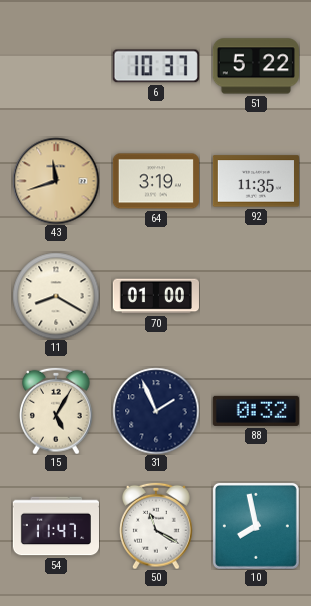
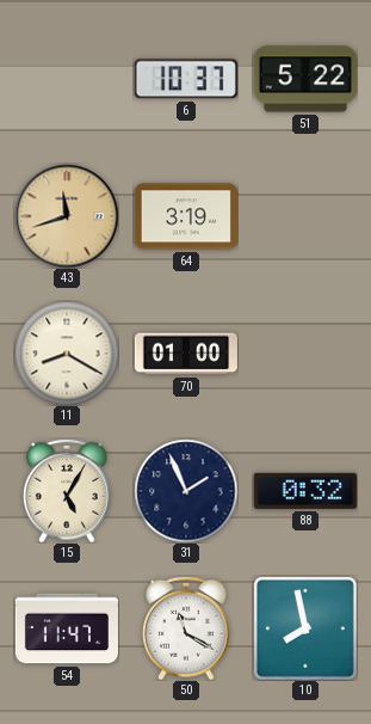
92: 11:35 -> none (256, 181)
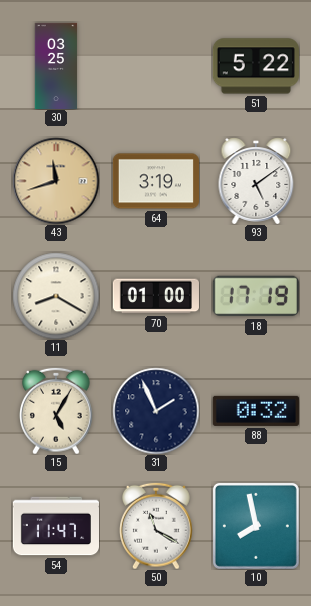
30: none -> 03:25 (56, 65)
6: 10:37 -> none (186, 79)
93: none -> 5:09 (256, 181)
18: none -> 17:19 (256, 296)
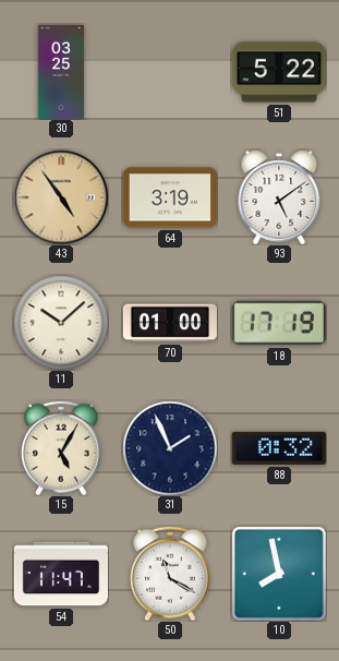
43: 11:42 -> 4:54 (61, 197)
11: 8:20 -> 10:08 (61, 323)
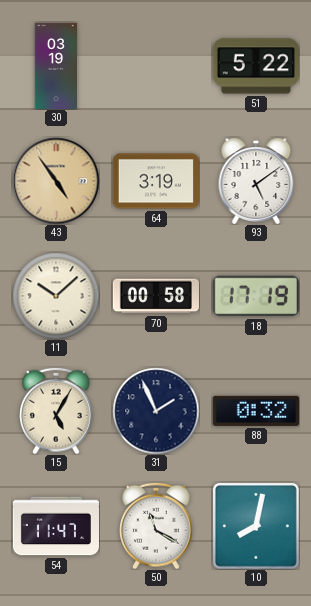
30: 03:25 -> 03:19 (56, 65)
70: 01:00 -> 00:58 (156, 296)
10: 7:58 -> 8:02 (256, 526)
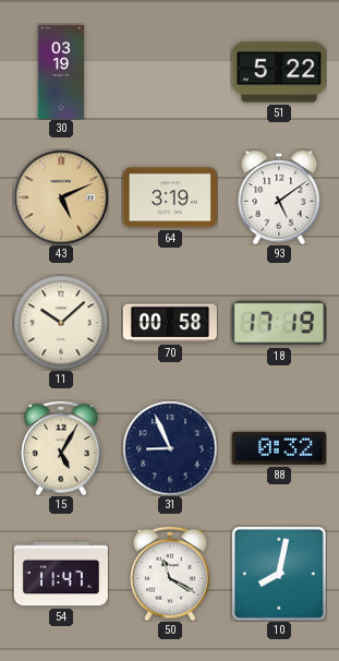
43: 4:54 -> 5:11 (61, 197)
31: 1:56 -> 8:56 (170, 448)
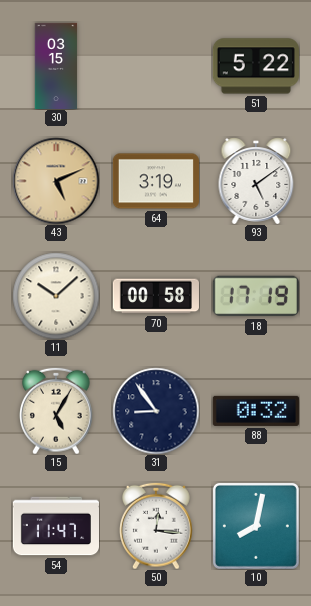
30: 03:19 -> 03:15 (56, 65)
31: 8:56 -> 8:54 (156, 411)
50: 11:20 -> 12:16 (157, 526)
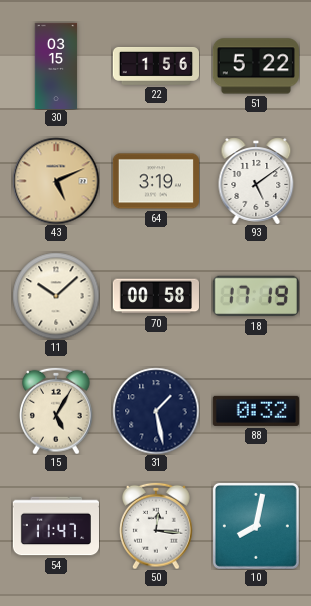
22: none -> 1:56 (155, 66)
31: 8:54 -> 1:28 (156, 411)
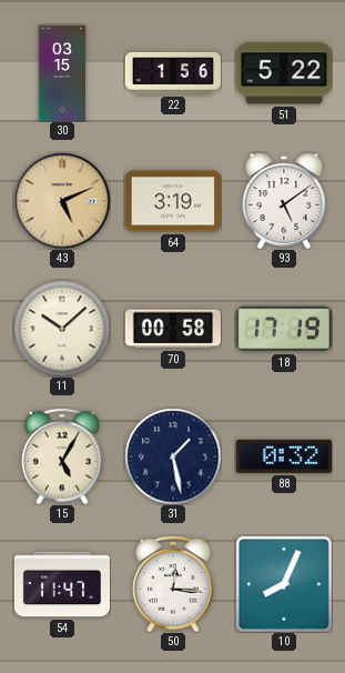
10: 8:02 -> 8:04 (284, 584)
